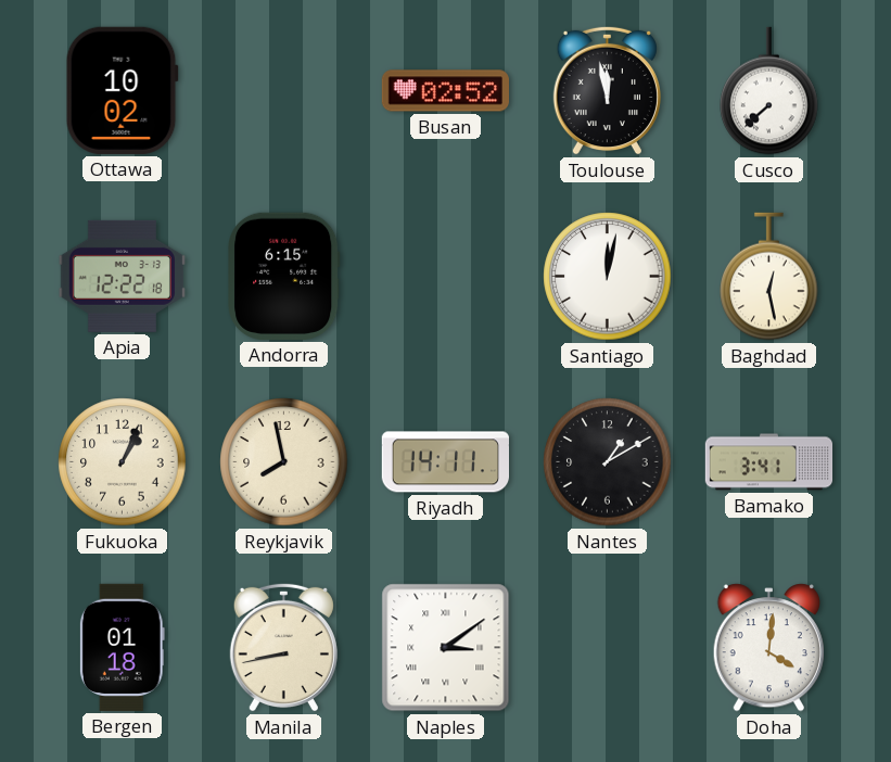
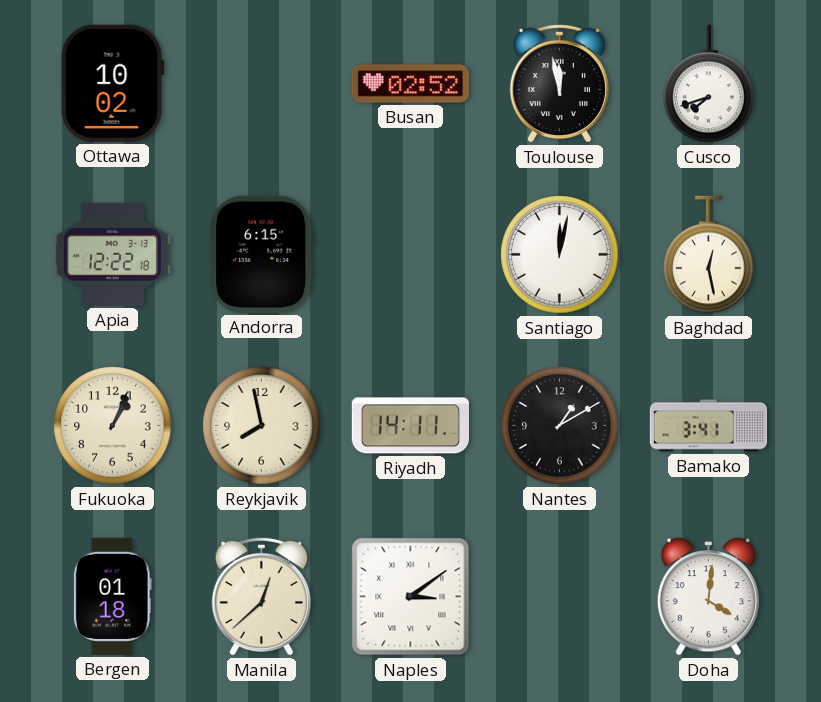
Cusco: 7:38 -> 7:42 (709, 84)
Manila: 8:43 -> 12:38 (261, 596)
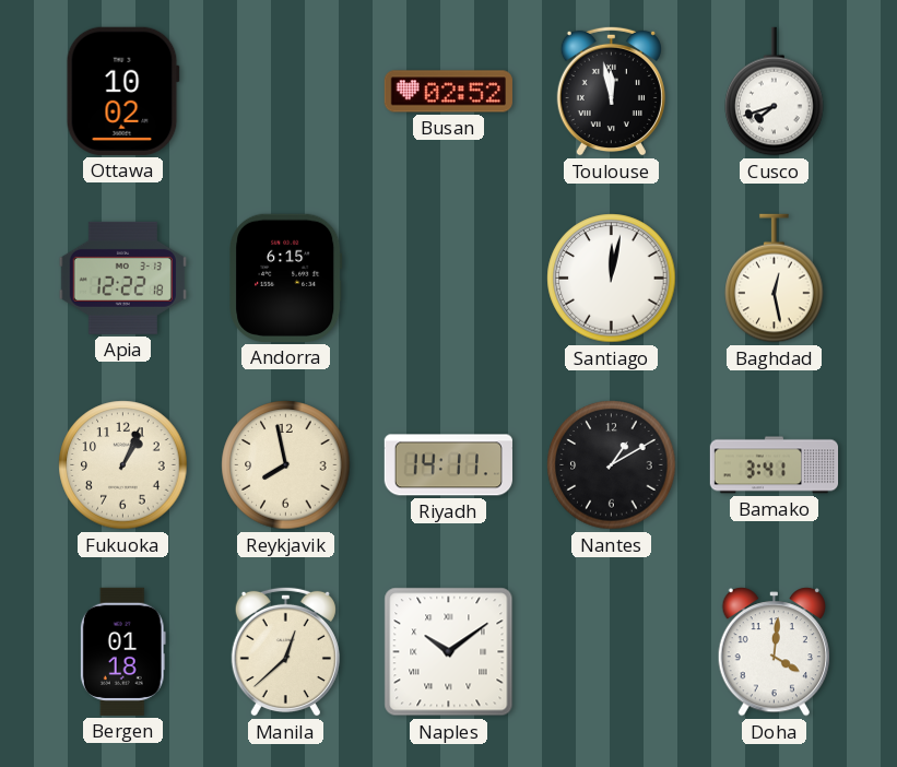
Naples: 3:09 -> 10:09 (449, 652)
